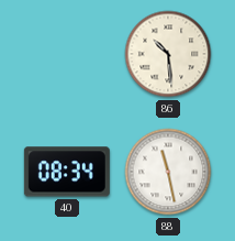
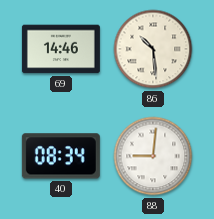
69: none -> 14:46 (61, 49)
88: 11:28 -> 9:01 (153, 156)
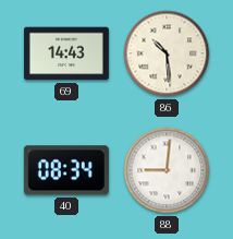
69: 14:46 -> 14:43 (66, 53)
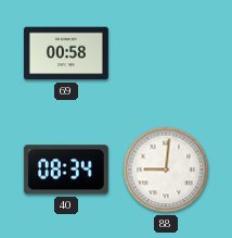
69: 14:43 -> 00:58 (66, 53)
86: 10:29 -> none (167, 53)
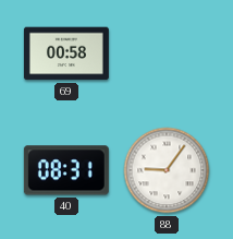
40: 08:34 -> 08:31 (66, 170)
88: 9:01 -> 9:06 (167, 170)
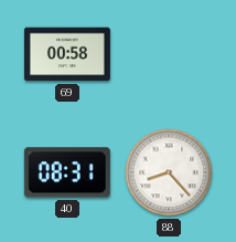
88: 9:06 -> 8:23 (169, 172)
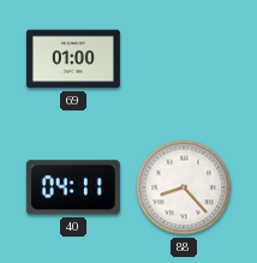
69: 00:58 -> 01:00 (73, 59)
40: 08:31 -> 04:11 (73, 187)
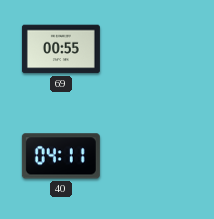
69: 01:00 -> 00:55 (61, 49)
88: 8:23 -> none (184, 187)
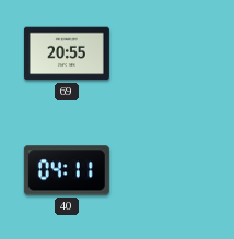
69: 00:55 -> 20:55 (67, 53)
